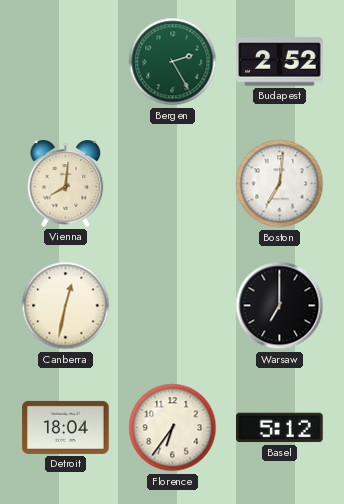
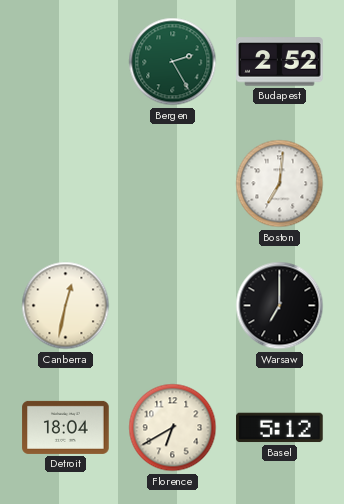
Vienna: 8:01 -> none (66, 183)
Florence: 6:36 -> 6:40 (173, 428)
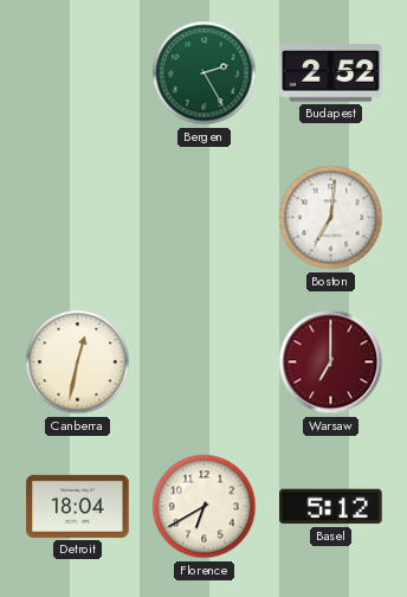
Warsaw dial: black -> burgundy (331, 362)
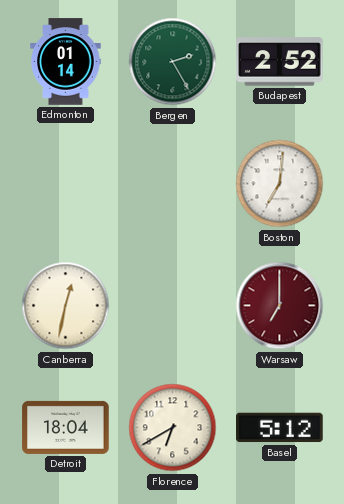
Edmonton: none -> 01:14 (66, 62)
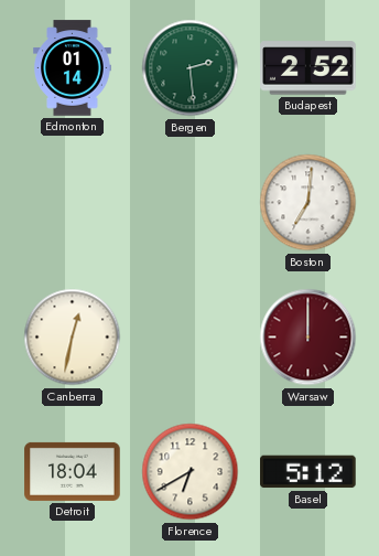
Bergen: 2:25 -> 2:29 (191, 68)
Warsaw: 7:00 -> 12:00 (308, 338)
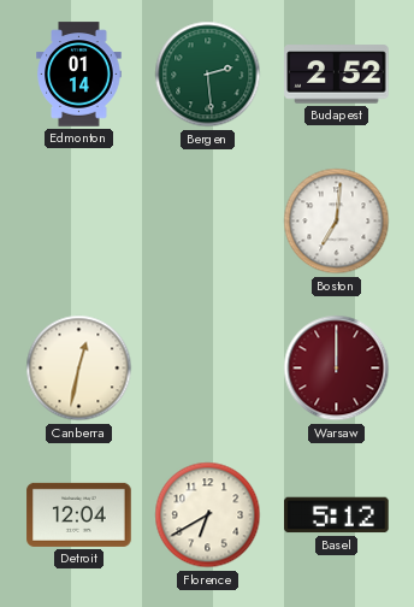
Detroit: 18:04 -> 12:04 (79, 514)
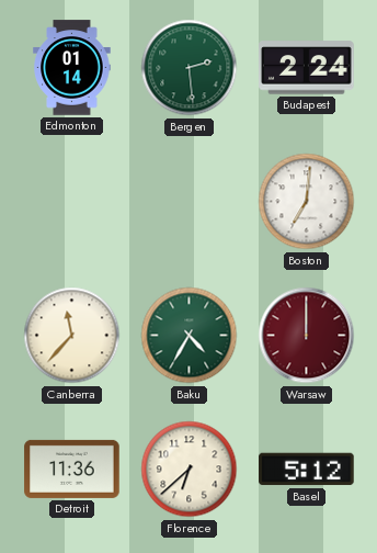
Budapest: 2:52 -> 2:24 (307, 68)
Canberra: 12:32 -> 11:37 (72, 336)
Baku: none -> 4:35 (190, 336)
Detroit: 12:04 -> 11:36 (72, 469)
Florence: 6:40 -> 6:38 (190, 470)
